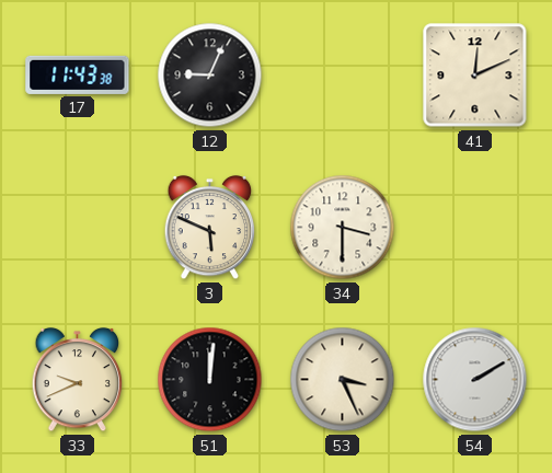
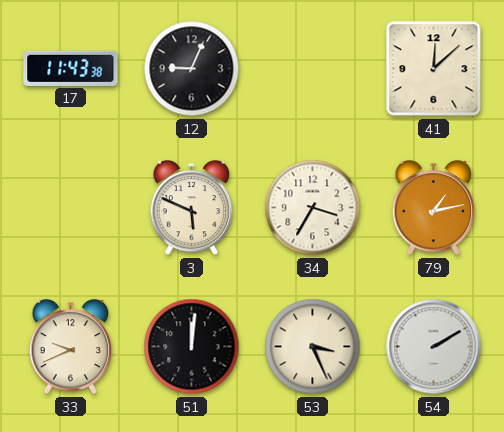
41: 12:11 -> 12:08 (434, 69)
34: 3:30 -> 3:35 (313, 208)
79: none -> 1:13 (434, 208)
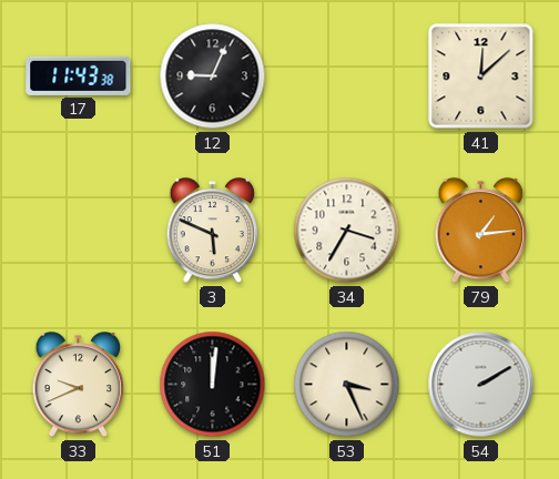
79: 1:13 -> 1:14 (481, 231)
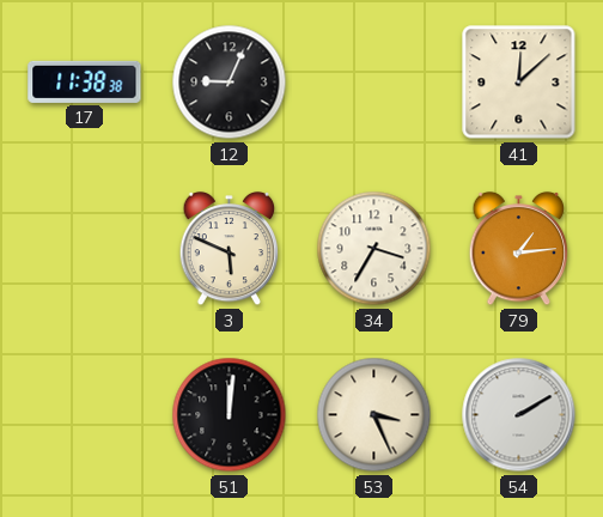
17: 11:43 -> 11:38 (85, 81)
33: 9:41 -> none (79, 385)
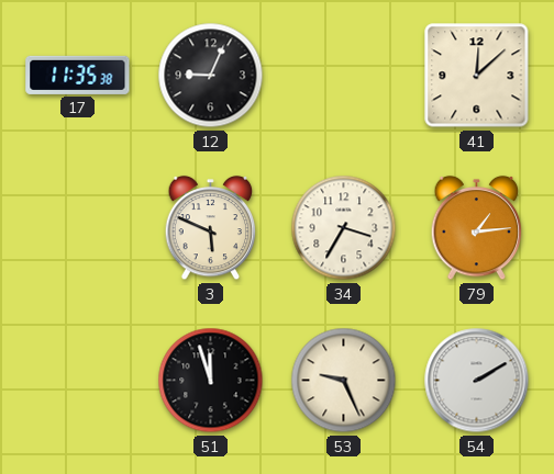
17: 11:38 -> 11:35 (78, 75)
51: 12:01 -> 11:57 (211, 381)
53: 3:26 -> 9:26 (344, 381)
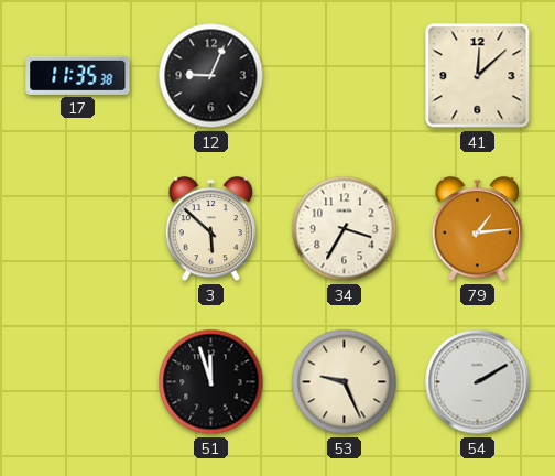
3: 5:49 -> 5:52 (211, 229)
